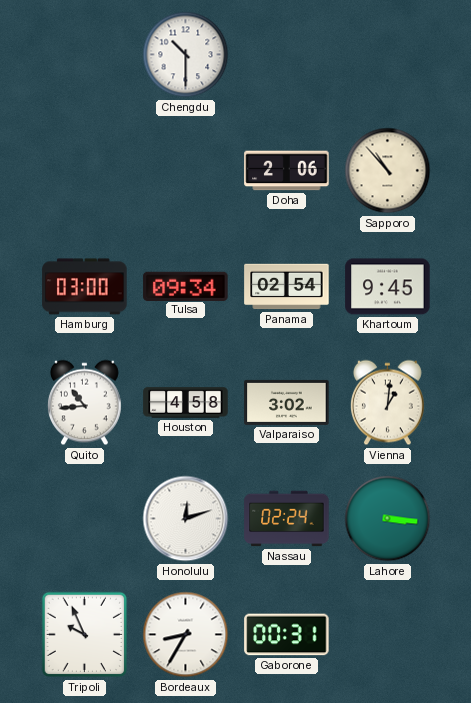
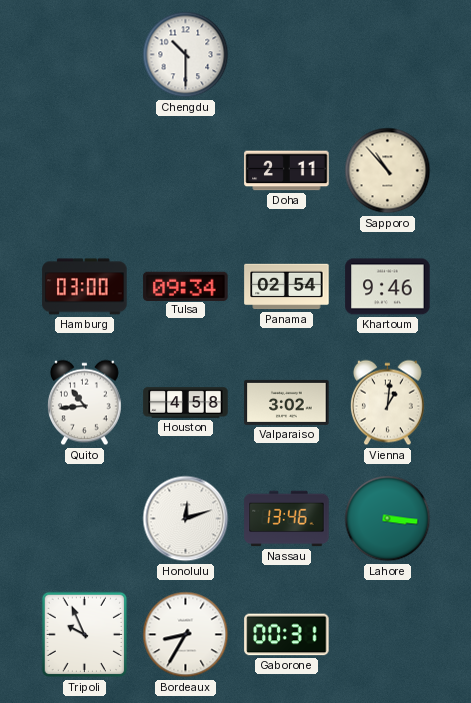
Doha: 2:06 -> 2:11 (287, 171)
Khartoum: 9:45 -> 9:46 (388, 287)
Nassau: 02:24 -> 13:46 (287, 519)
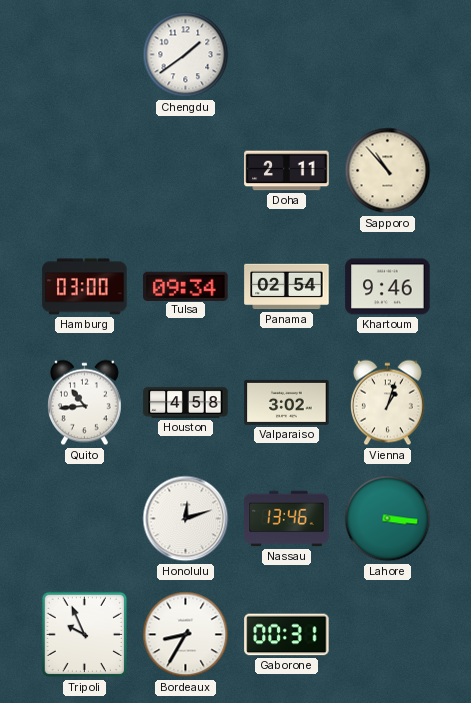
Chengdu: 10:30 -> 1:39 (186, 55)
Vienna: 1:01 -> 1:03 (387, 403)
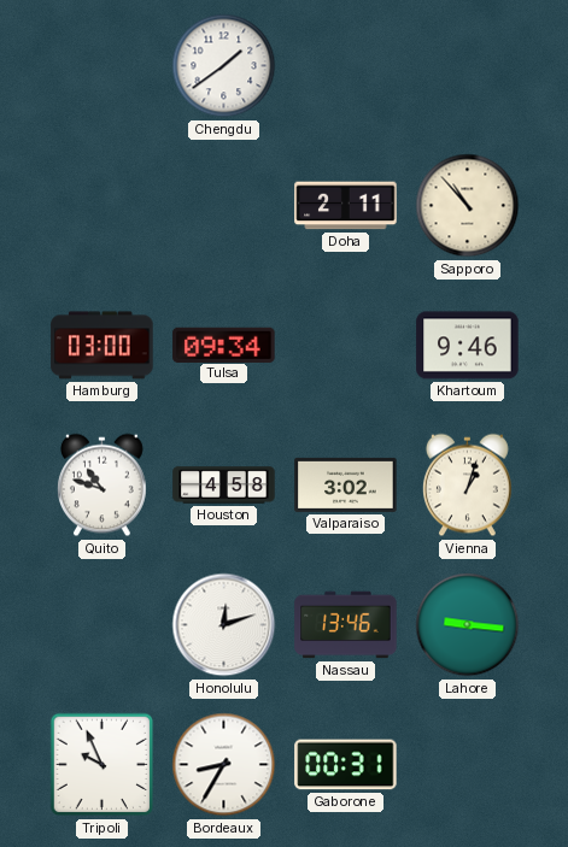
Panama: 02:54 -> none (287, 287)
Quito: 10:44 -> 10:48 (101, 486)
Lahore: 3:16 -> 9:16 (468, 625)
